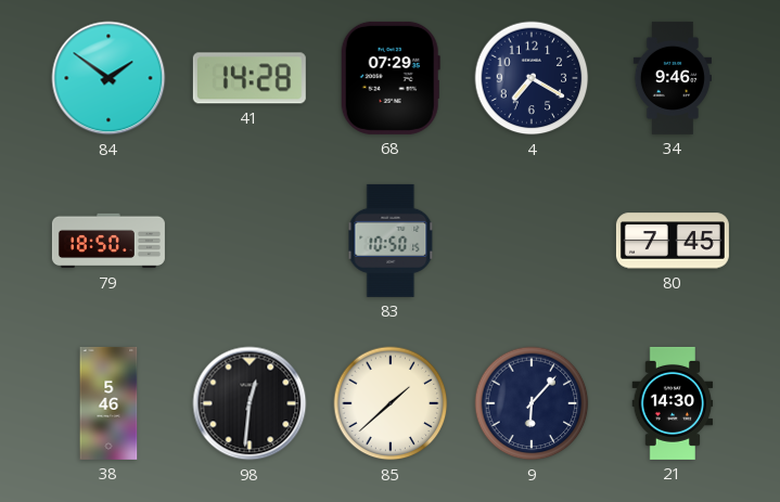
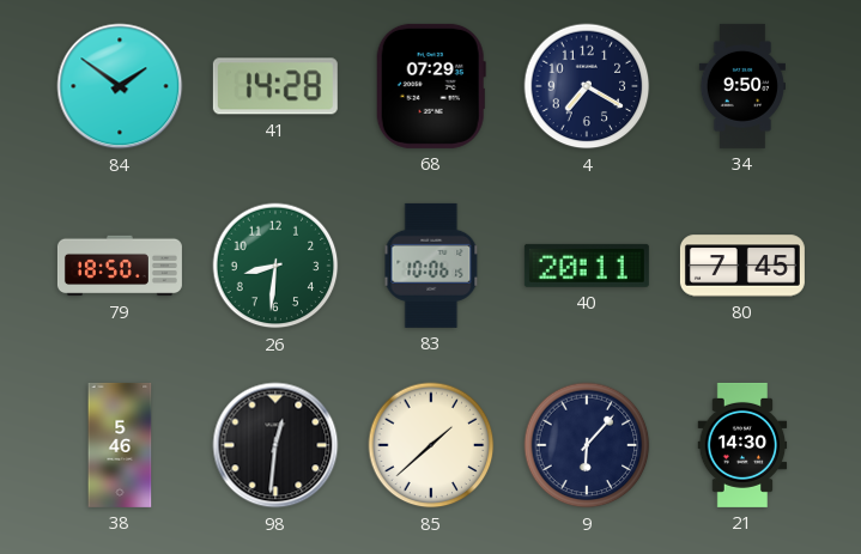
34: 9:46 -> 9:50 (742, 86)
26: none -> 8:31 (275, 266)
83: 10:50 -> 10:06 (431, 266)
40: none -> 20:11 (587, 266)
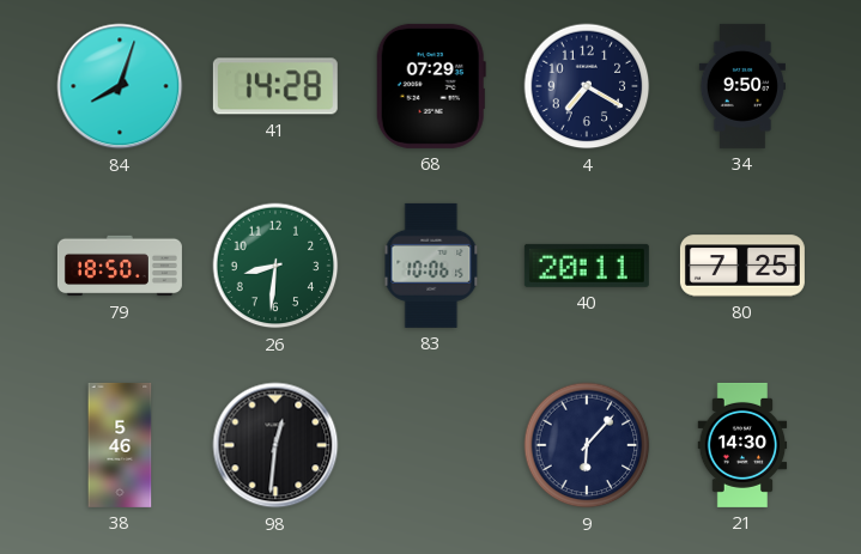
84: 1:51 -> 8:03 (120, 86)
80: 7:45 -> 7:25 (742, 266)
85: 1:38 -> none (431, 445)
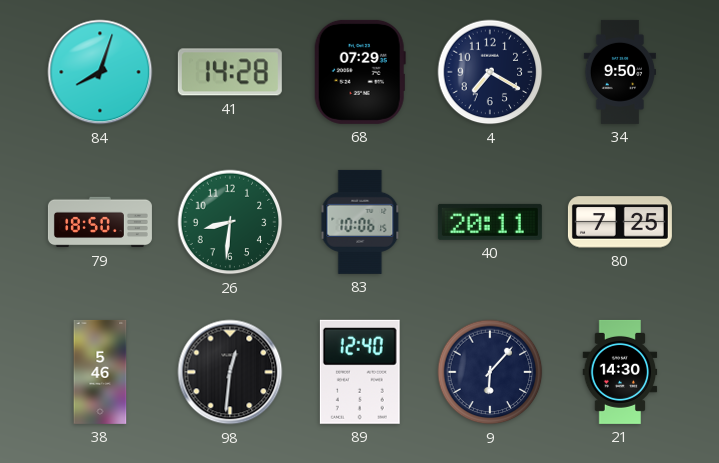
89: none -> 12:40 (360, 372)
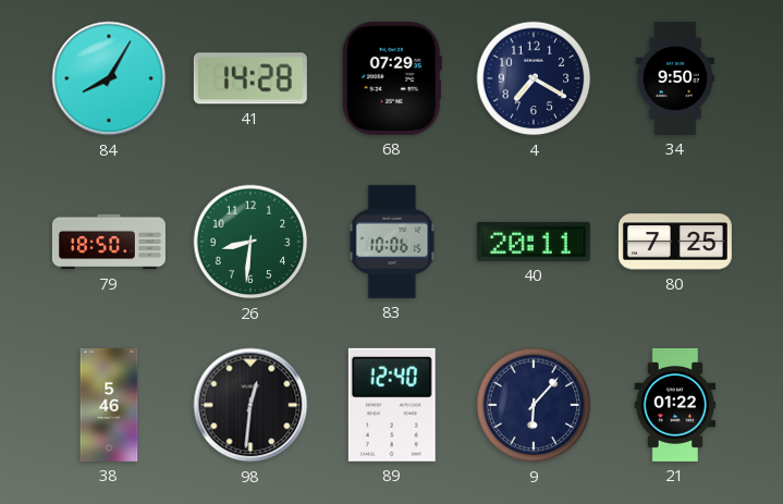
84: 8:03 -> 8:05 (109, 78)
21: 14:30 -> 01:22 (675, 405)
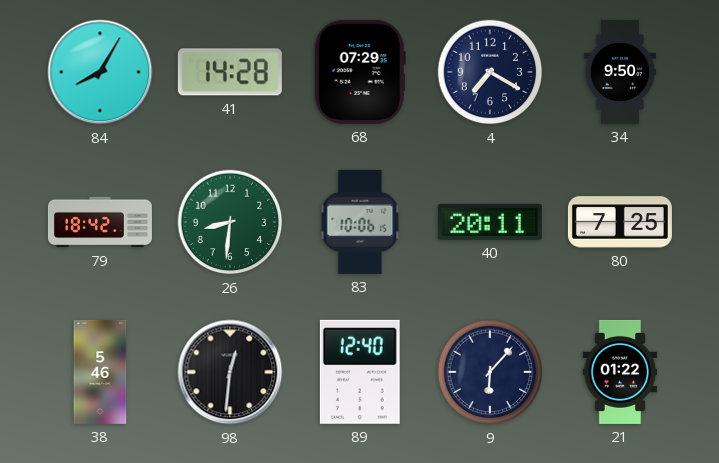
79: 18:50 -> 18:42 (100, 222)
